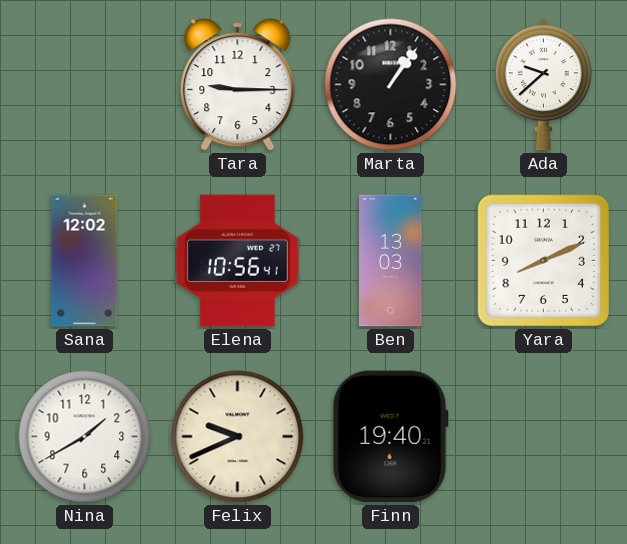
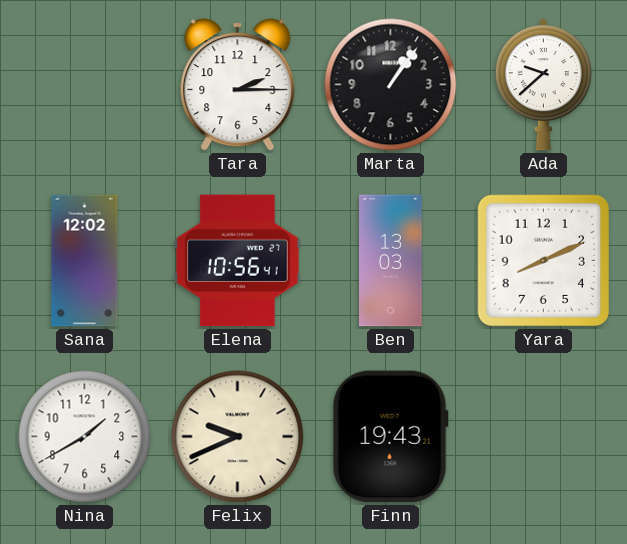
Tara: 9:15 -> 2:15 (238, 85)
Finn: 19:40 -> 19:43 (390, 437)
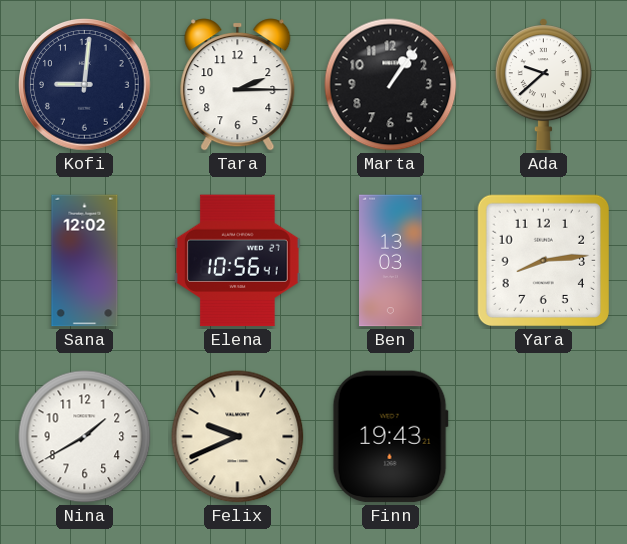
Kofi: none -> 9:01 (85, 85)
Yara: 8:11 -> 8:14 (544, 261)
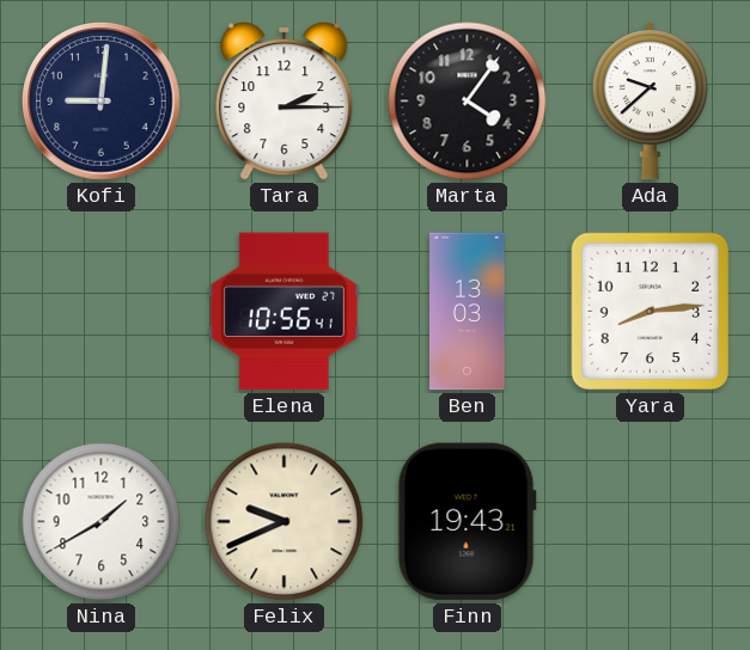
Marta: 1:06 -> 4:06 (468, 102)
Sana: 12:02 -> none (85, 261)
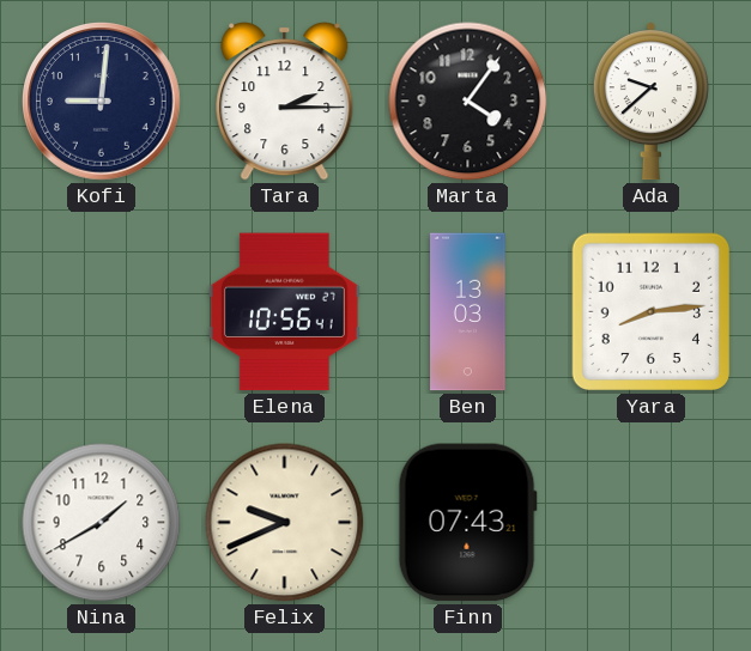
Finn: 19:43 -> 07:43 (467, 523)
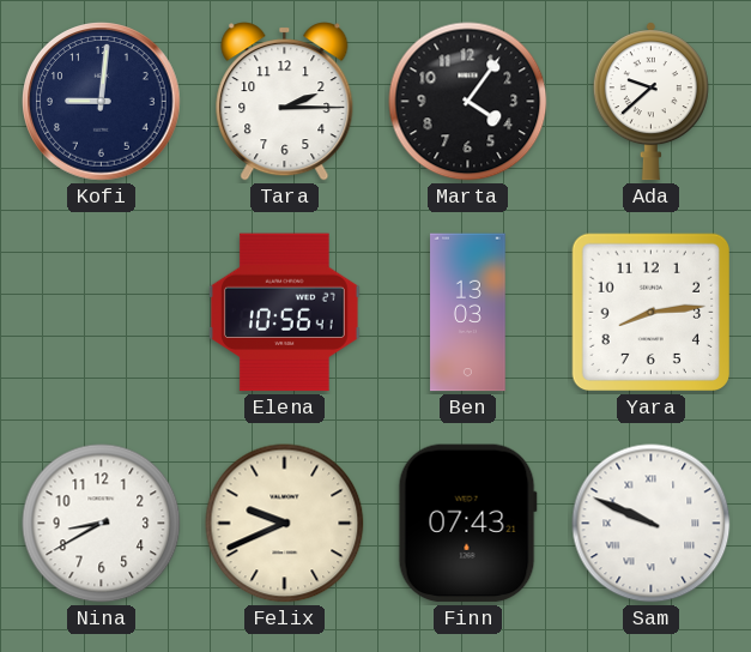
Nina: 1:40 -> 8:40 (102, 524)
Sam: none -> 9:49 (652, 524)
